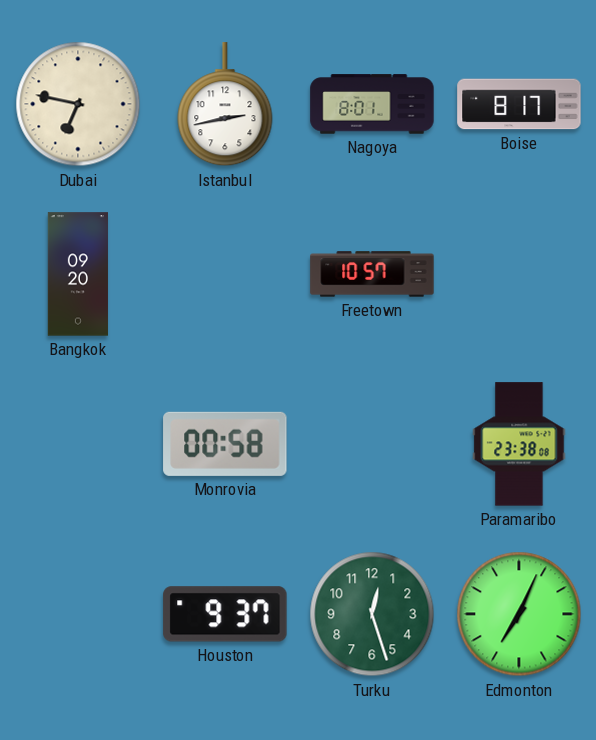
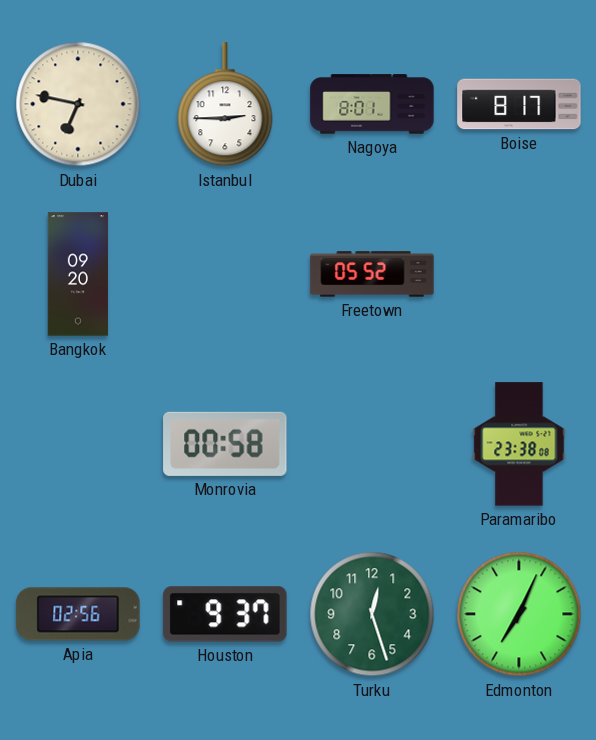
Istanbul: 2:43 -> 2:45 (225, 105)
Freetown: 10:57 -> 05:52 (372, 274)
Apia: none -> 02:56 (78, 614)
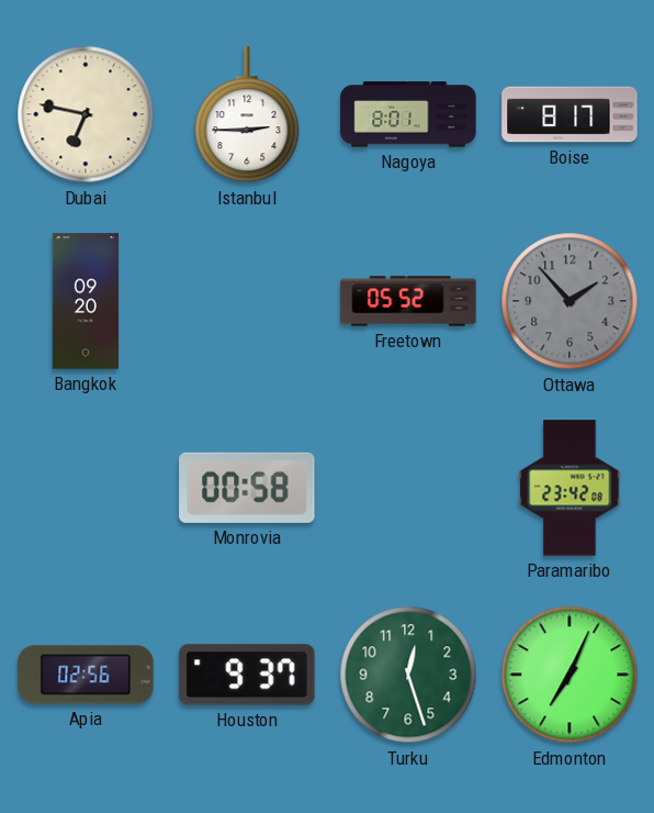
Ottawa: none -> 1:53 (570, 301)
Paramaribo: 23:38 -> 23:42 (570, 488)
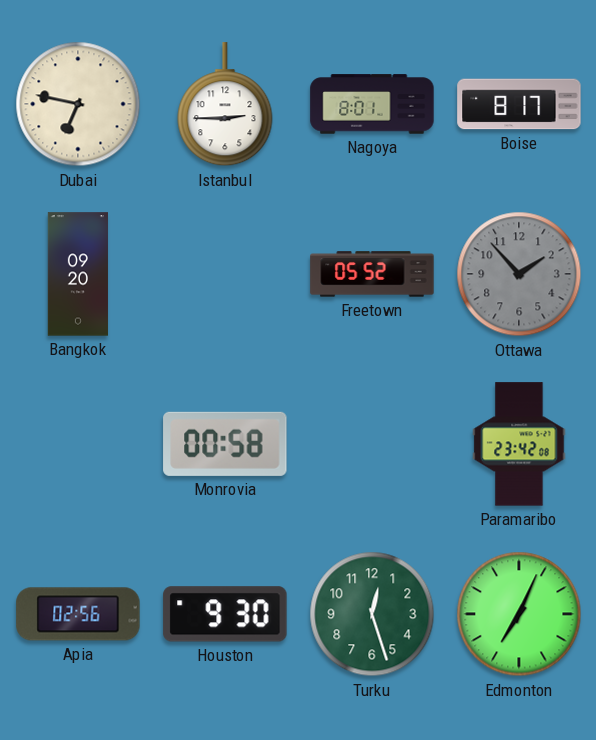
Houston: 9:37 -> 9:30 (225, 614)
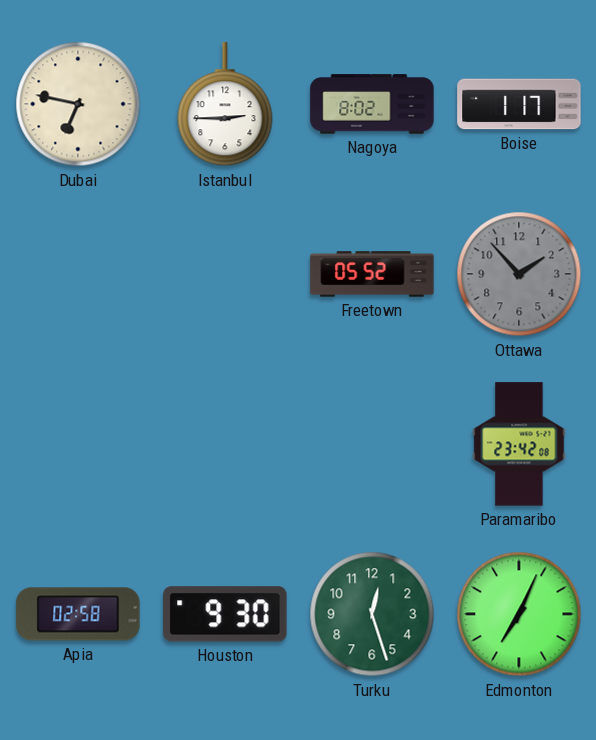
Nagoya: 8:01 -> 8:02 (372, 104)
Boise: 8:17 -> 1:17 (519, 104)
Bangkok: 09:20 -> none (78, 274)
Monrovia: 00:58 -> none (225, 444)
Apia: 02:56 -> 02:58 (78, 614)
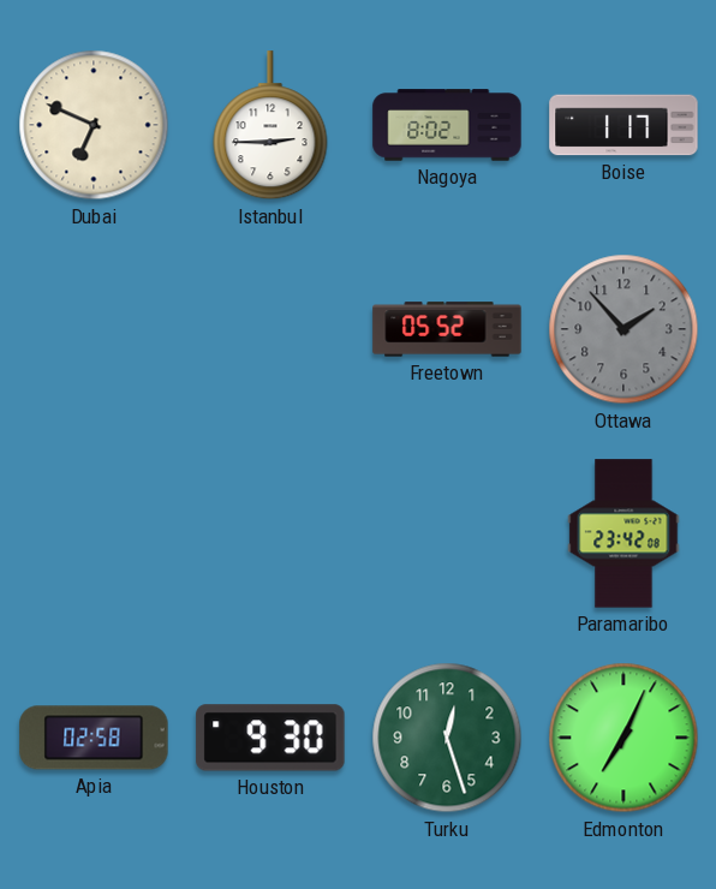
Dubai: 6:47 -> 6:49 (94, 125)
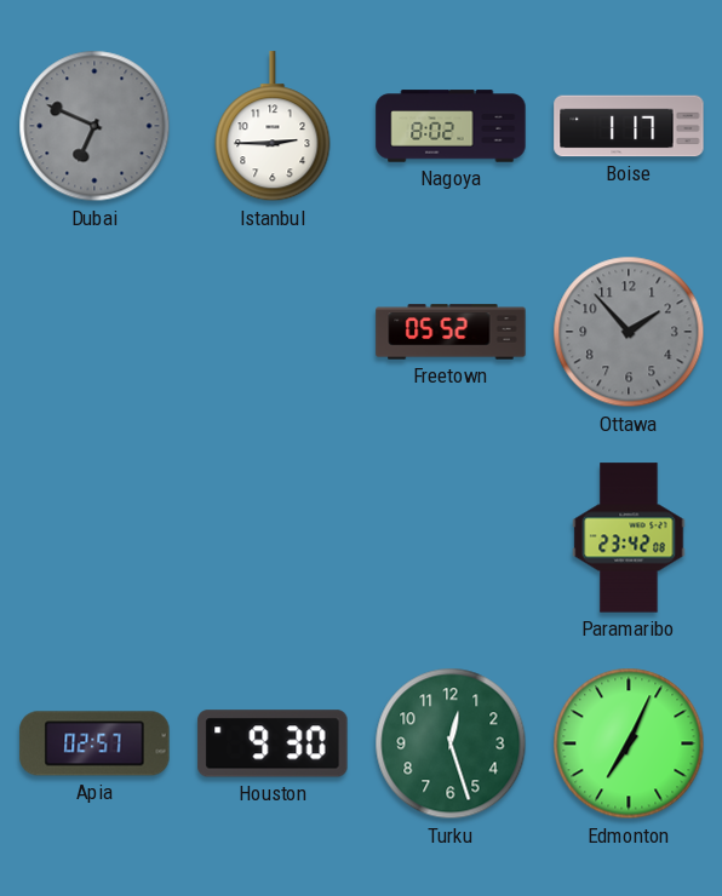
Dubai dial: cream -> grey (94, 126)
Apia: 02:58 -> 02:57 (94, 743)
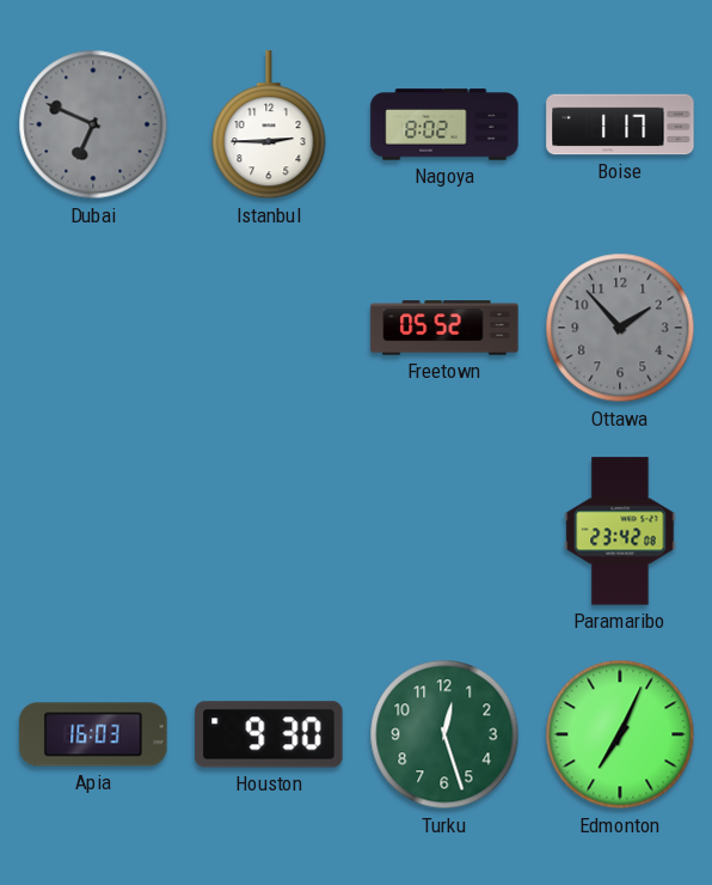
Apia: 02:57 -> 16:03 (93, 734)
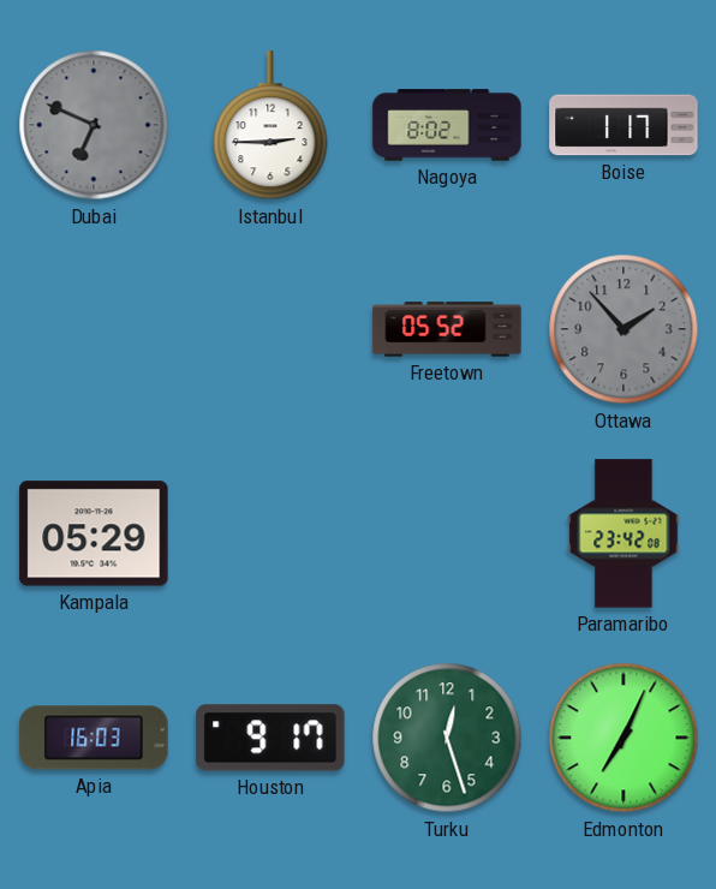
Kampala: none -> 05:29 (94, 533)
Houston: 9:30 -> 9:17 (270, 738)
